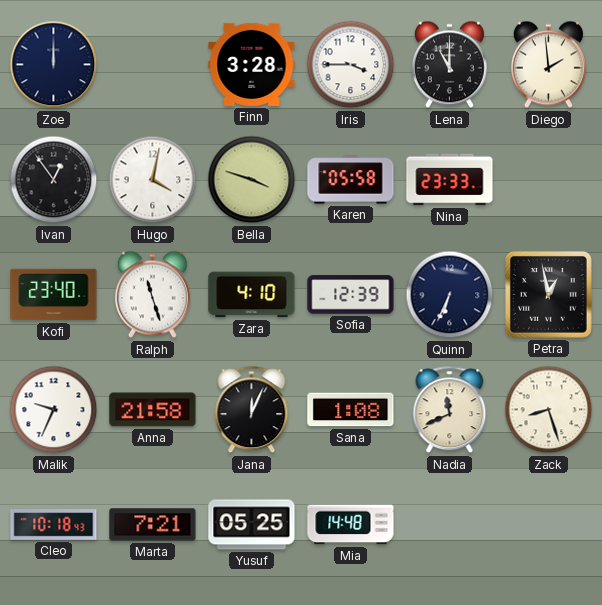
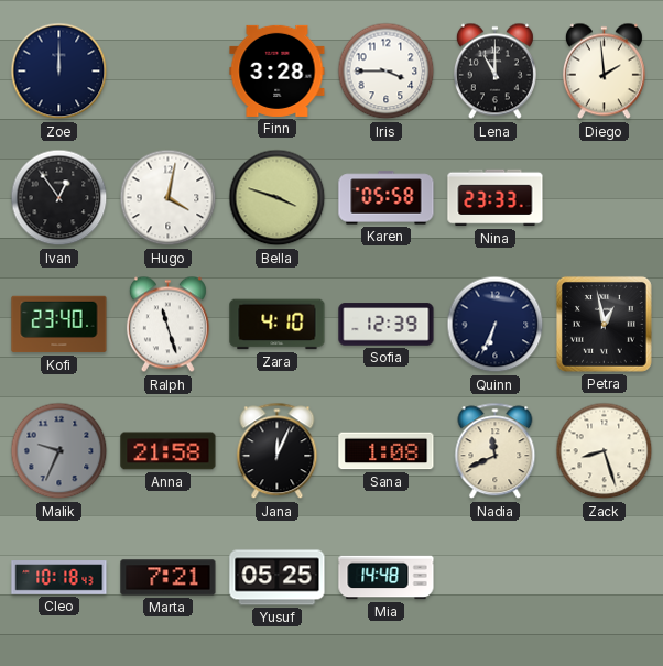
Malik dial: white -> grey (59, 451)
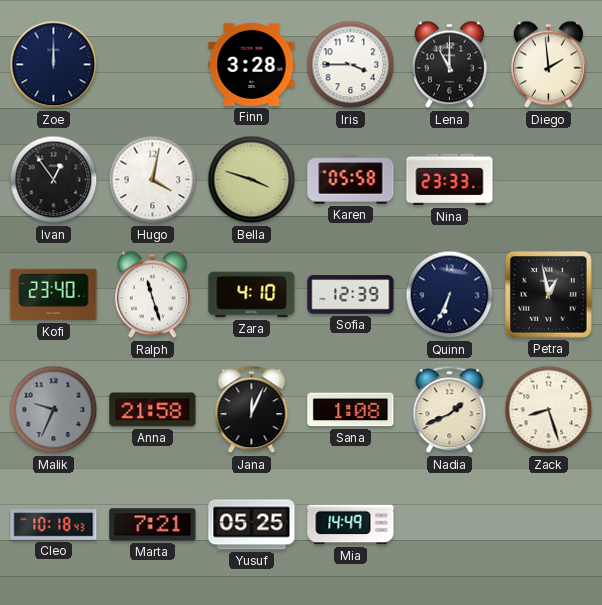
Nadia: 11:41 -> 1:41 (450, 410)
Mia: 14:48 -> 14:49 (351, 525)
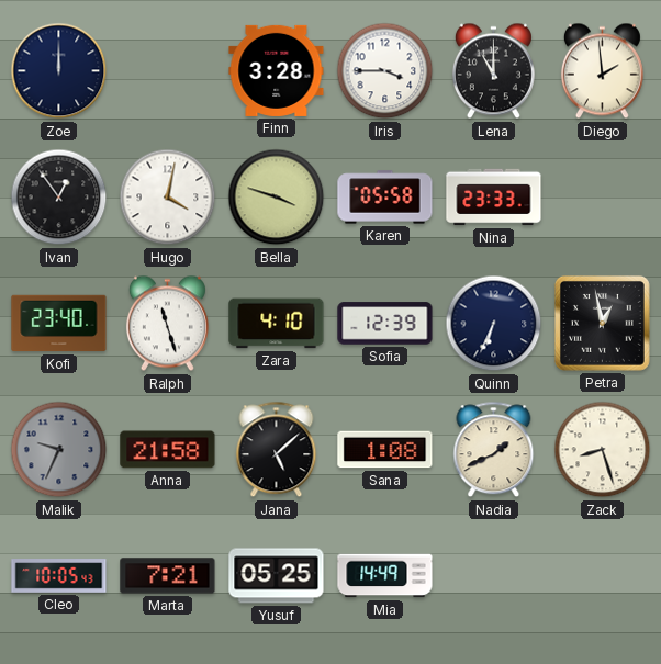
Jana: 12:04 -> 5:08 (277, 450)
Cleo: 10:18 -> 10:05 (59, 576)
